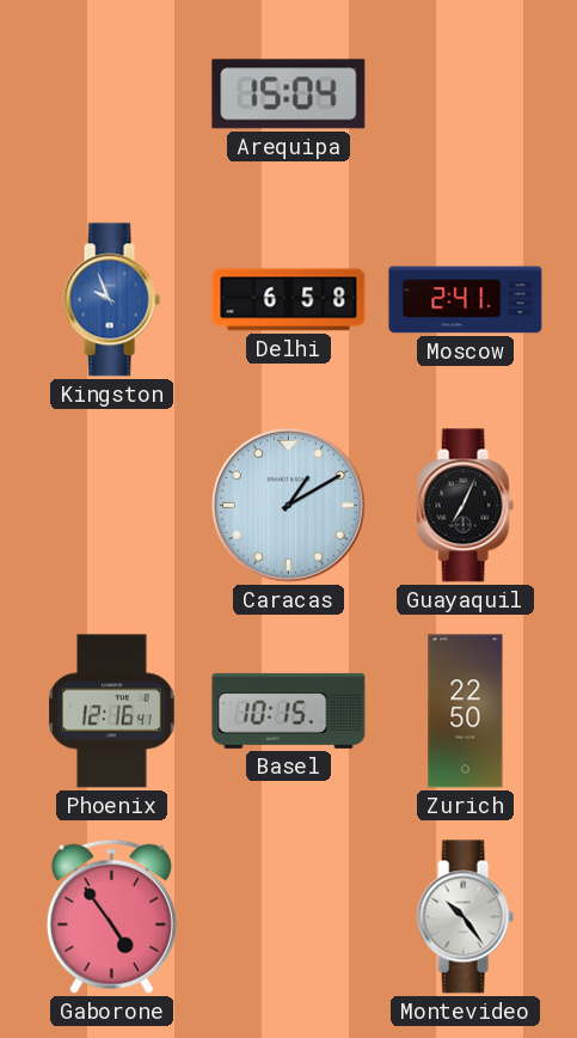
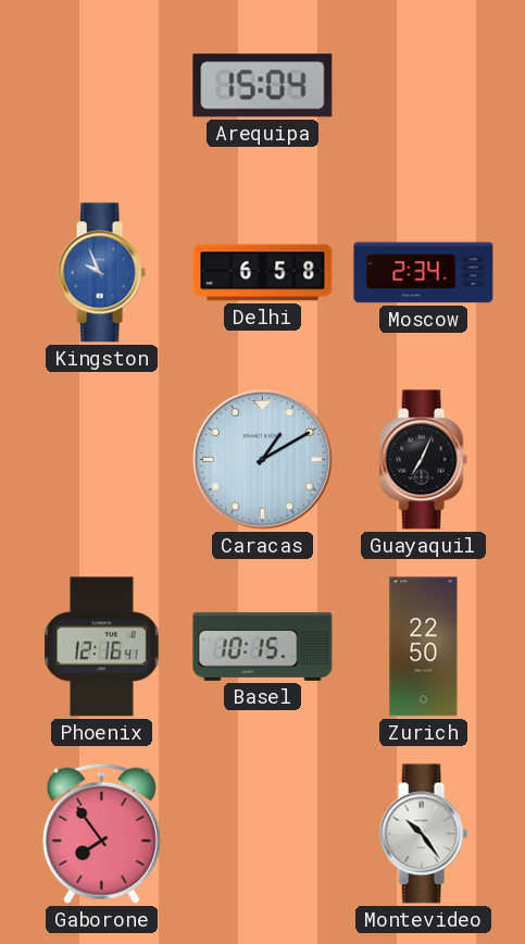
Moscow: 2:41 -> 2:34 (424, 273)
Gaborone: 4:54 -> 7:54 (101, 833)
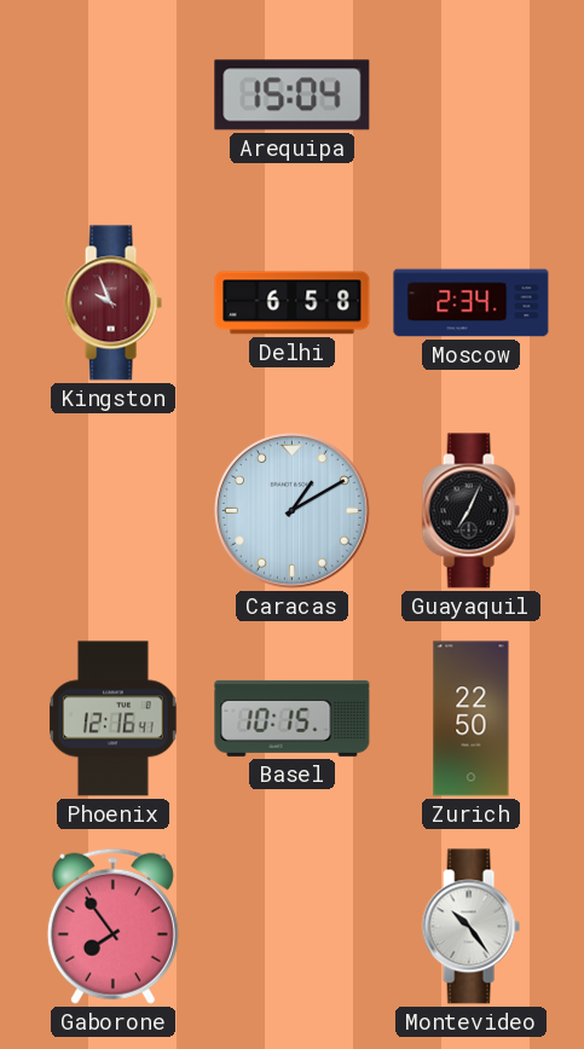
Kingston dial: blue -> burgundy (112, 303)
